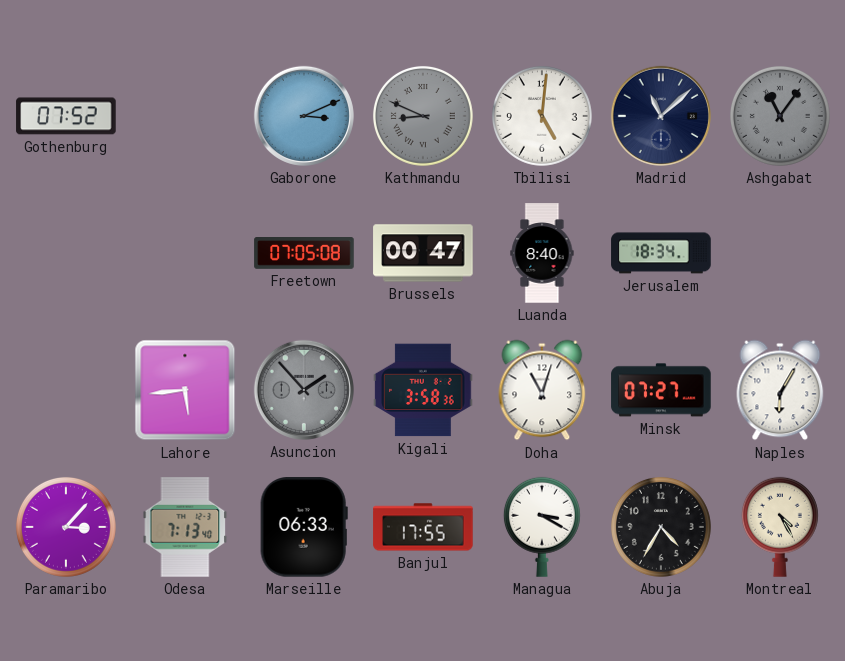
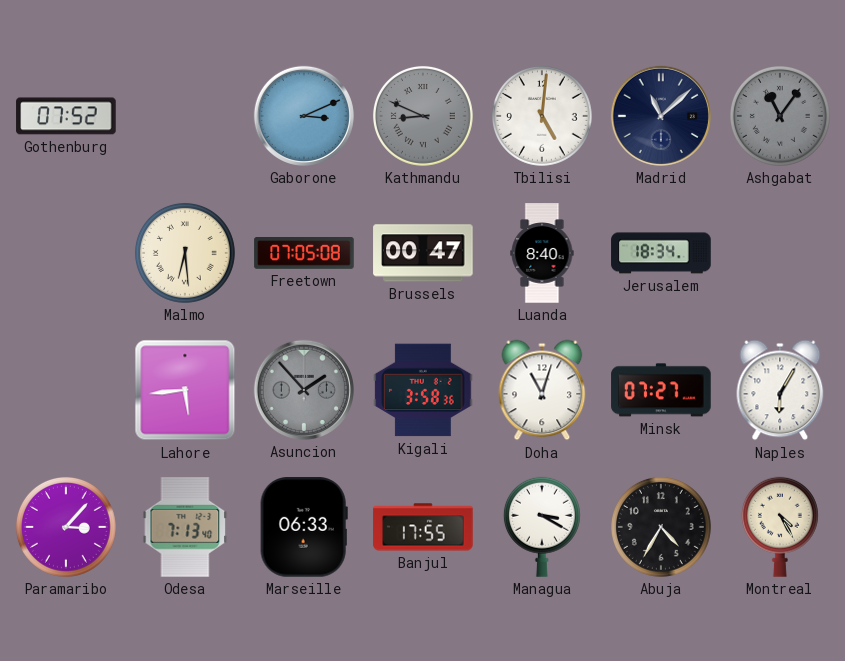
Malmo: none -> 6:29 (185, 253)
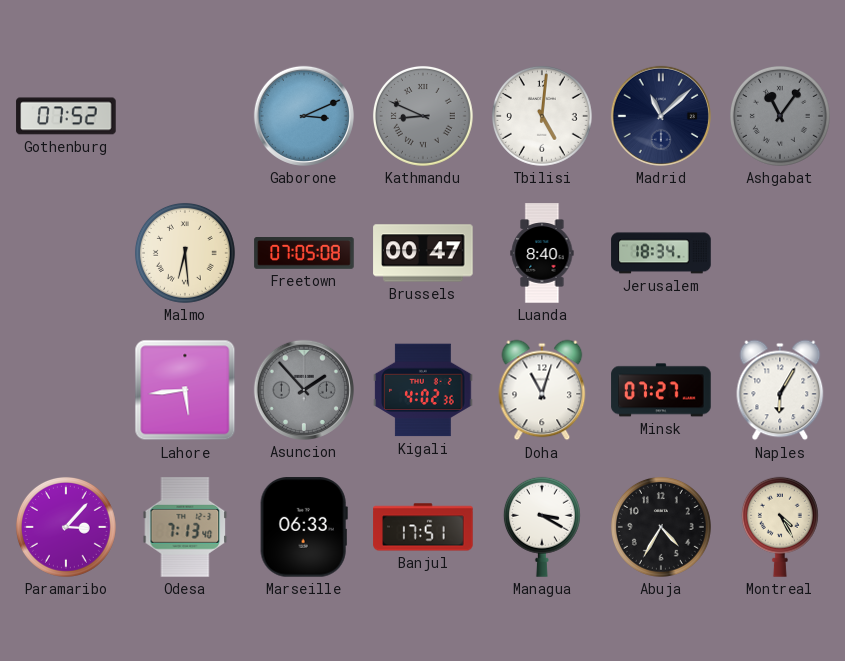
Kigali: 3:58 -> 4:02 (423, 390)
Banjul: 17:55 -> 17:51 (423, 527)
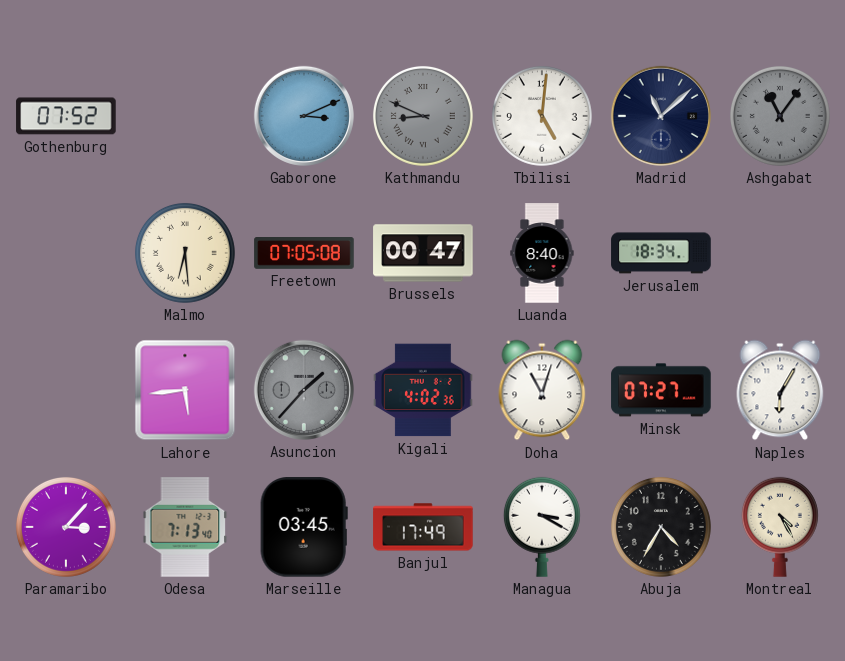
Asuncion: 1:53 -> 1:37 (304, 390)
Marseille: 06:33 -> 03:45 (304, 527)
Banjul: 17:51 -> 17:49 (423, 527)
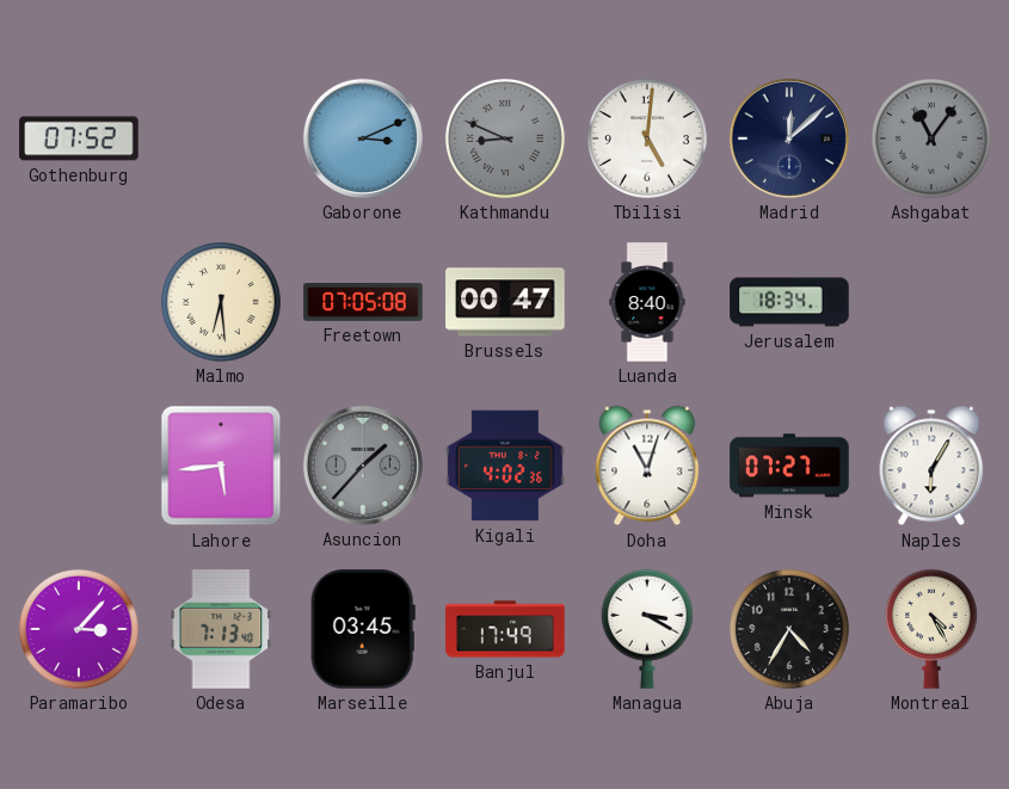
Madrid: 11:08 -> 12:08 (789, 138)
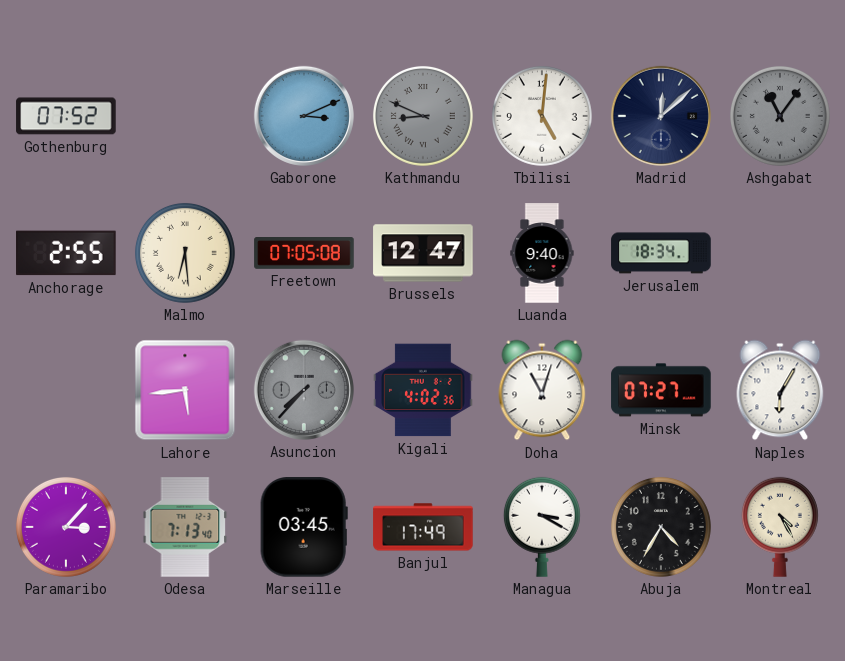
Anchorage: none -> 2:55 (66, 253)
Brussels: 00:47 -> 12:47 (423, 253)
Luanda: 8:40 -> 9:40 (542, 253)
Asuncion: 1:37 -> 7:37 (304, 390)
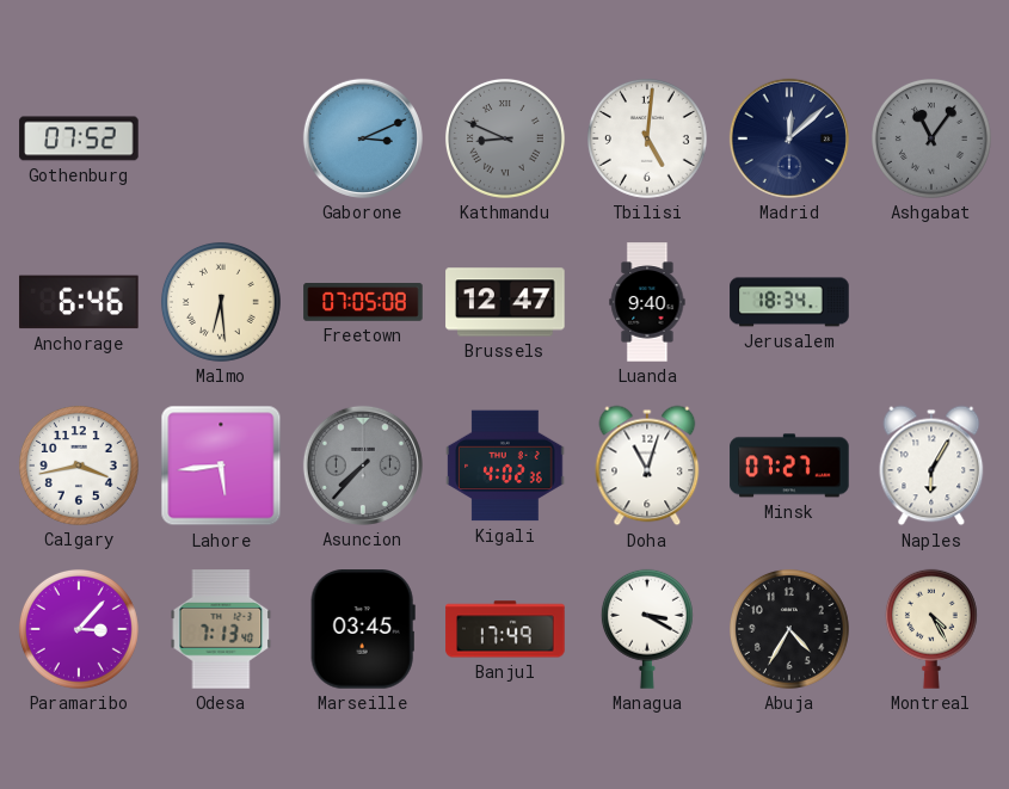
Anchorage: 2:55 -> 6:46 (79, 302)
Calgary: none -> 3:43 (79, 466)
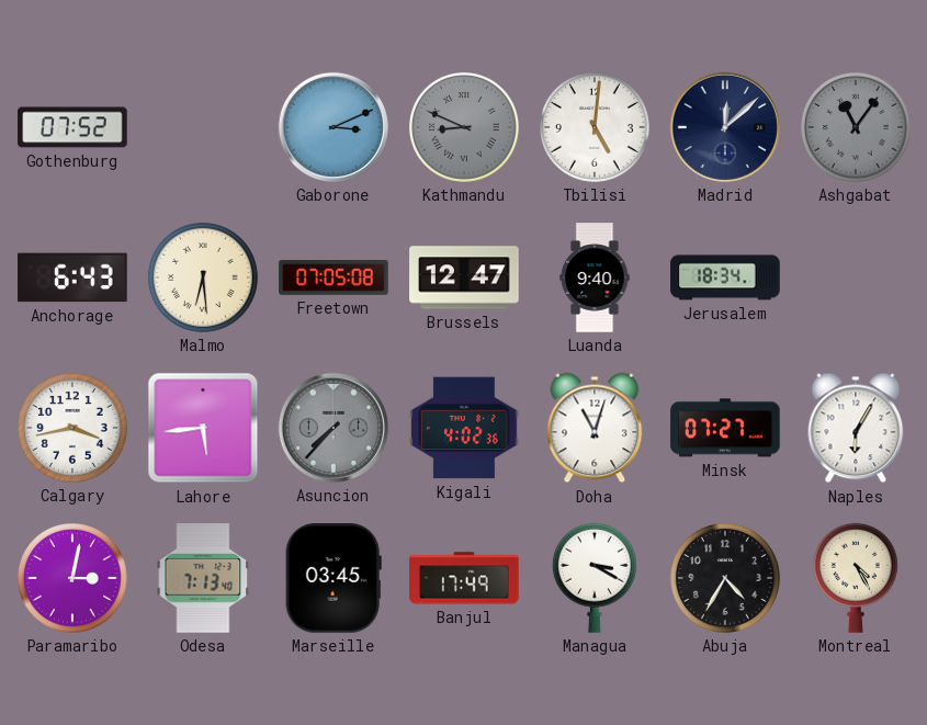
Anchorage: 6:46 -> 6:43 (72, 277)
Paramaribo: 3:07 -> 3:02 (72, 578)
